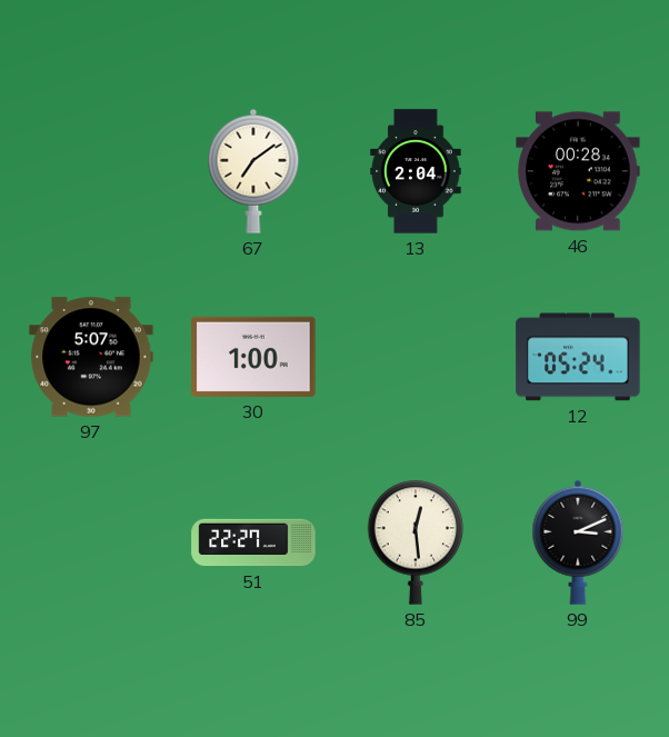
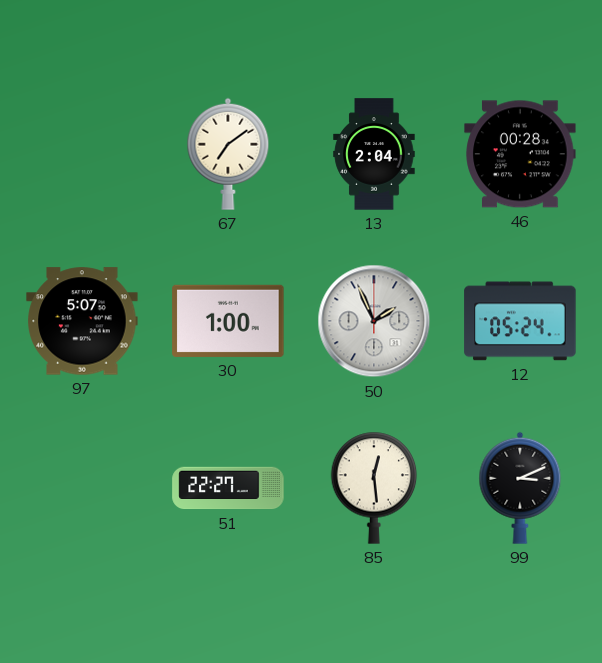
50: none -> 1:56 (374, 321)
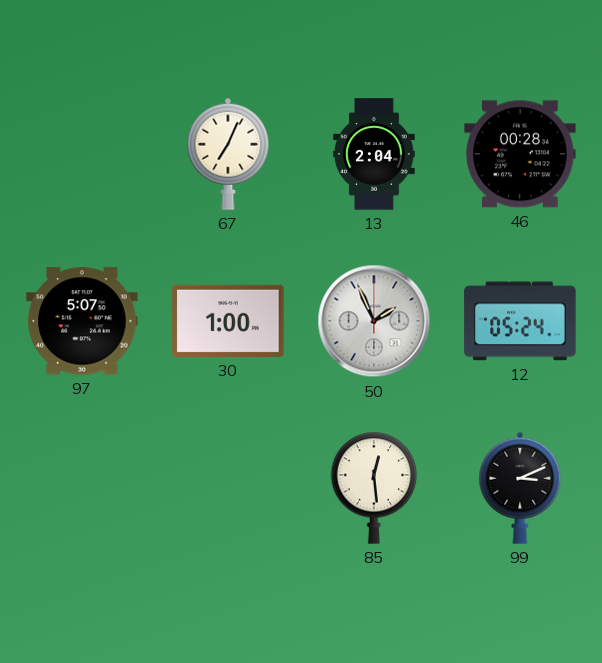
67: 7:09 -> 7:04 (228, 154)
51: 22:27 -> none (228, 488)
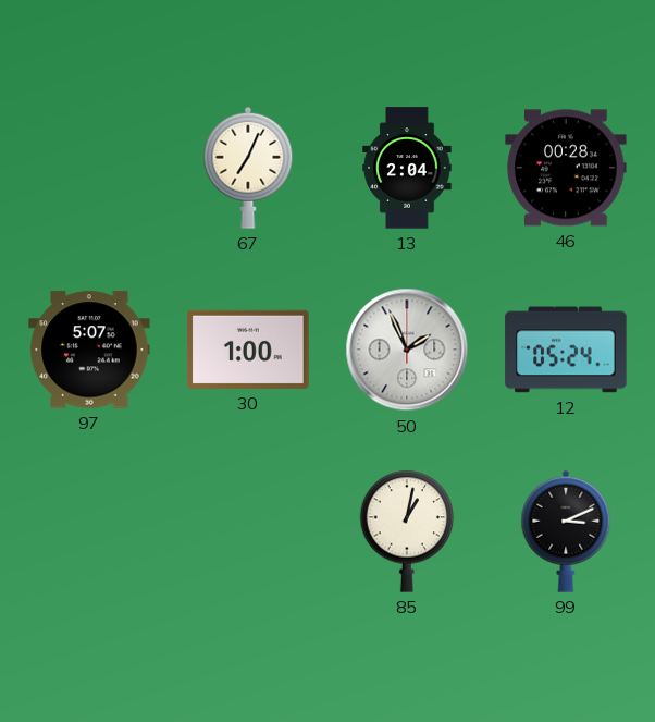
85: 12:29 -> 1:02 (407, 531)
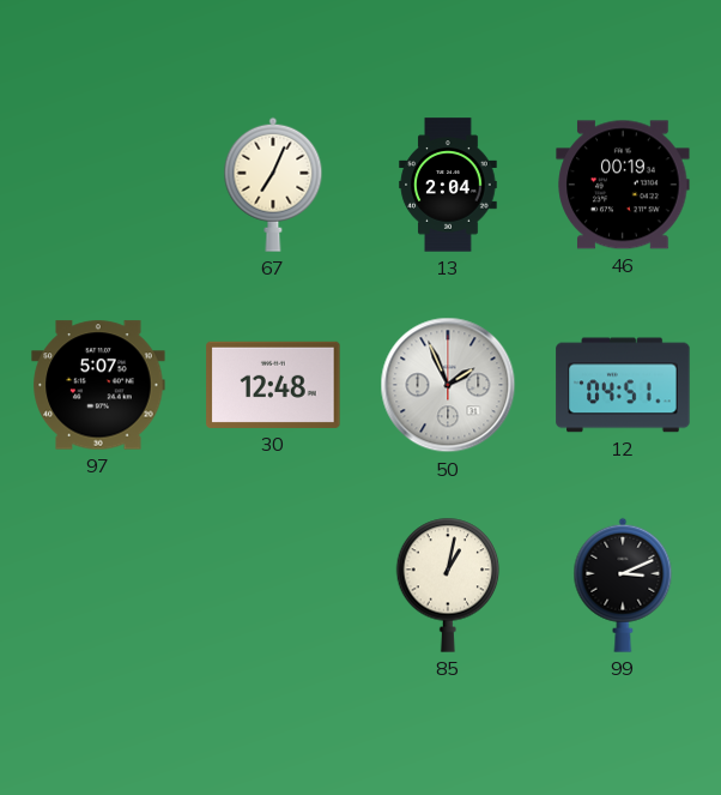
46: 00:28 -> 00:19 (623, 185)
30: 1:00 -> 12:48 (273, 385)
12: 05:24 -> 04:51 (623, 385)
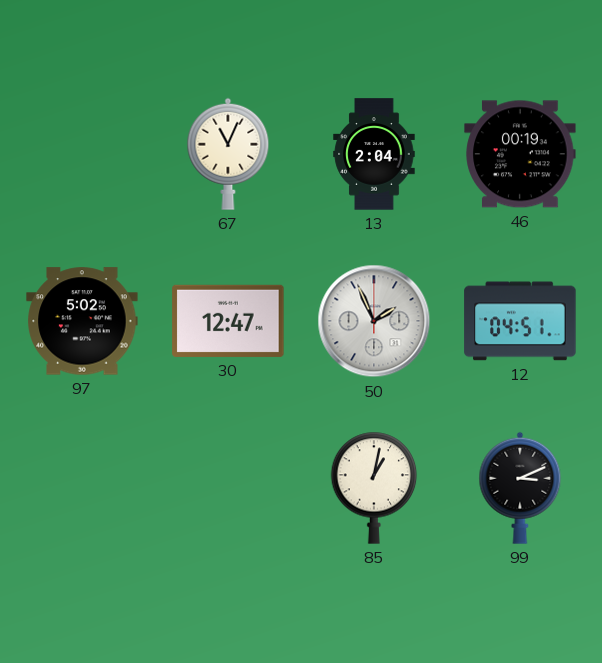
67: 7:04 -> 11:04 (228, 154)
97: 5:07 -> 5:02 (82, 321)
30: 12:48 -> 12:47 (228, 321)
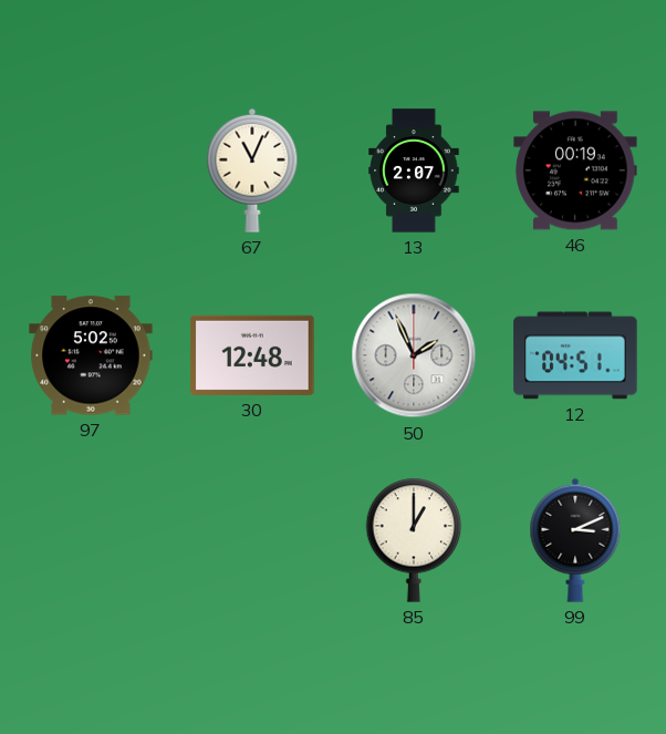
13: 2:04 -> 2:07 (414, 170)
30: 12:47 -> 12:48 (252, 355)
85: 1:02 -> 1:00 (414, 540)
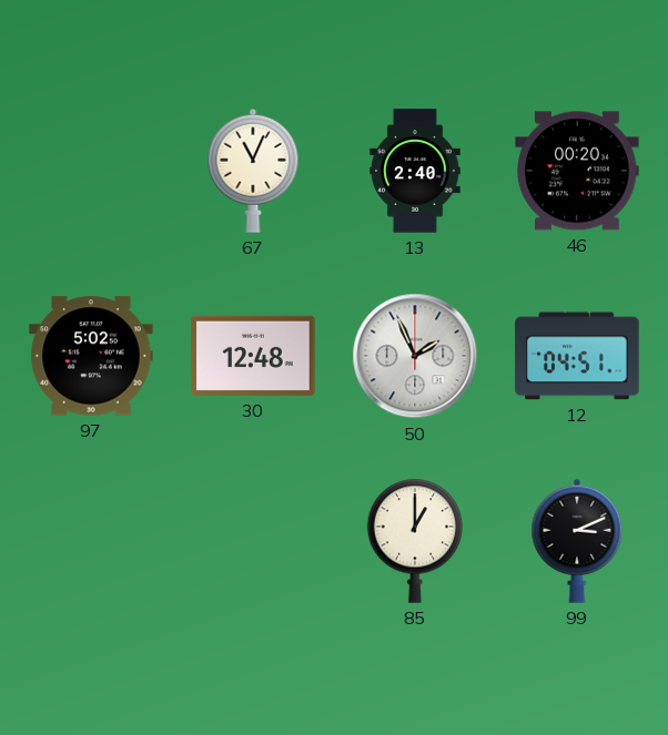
13: 2:07 -> 2:40 (415, 171)
46: 00:19 -> 00:20 (577, 171)
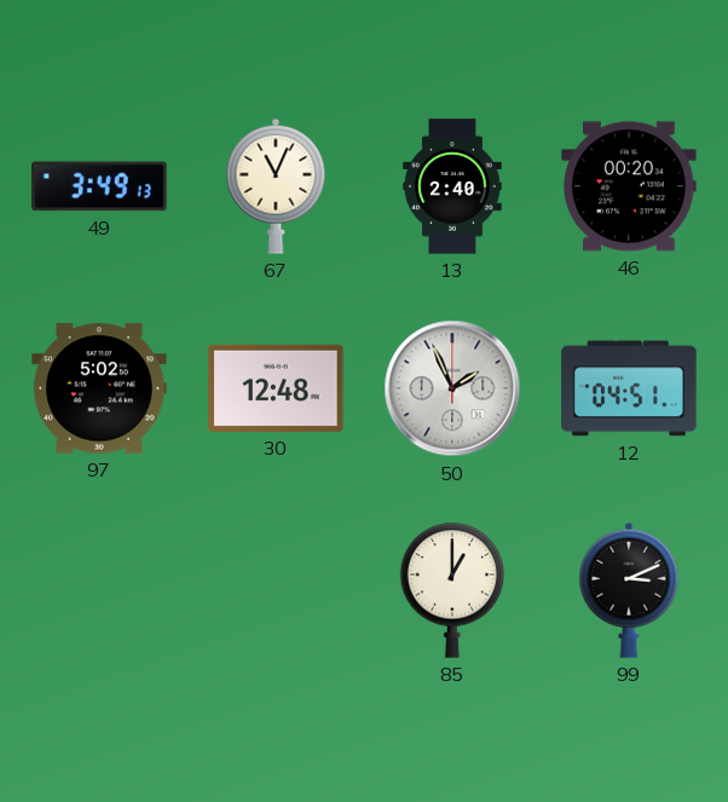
49: none -> 3:49 (99, 186)
